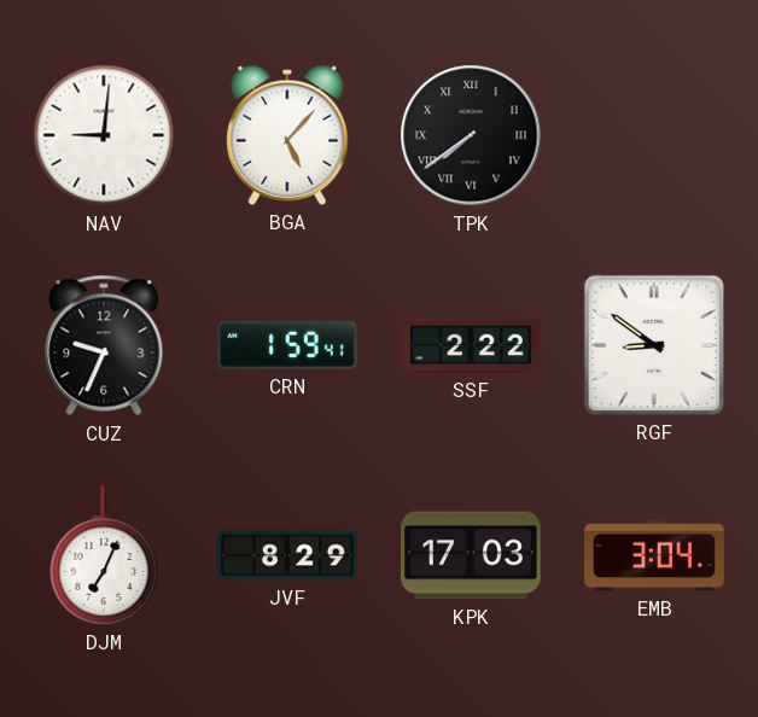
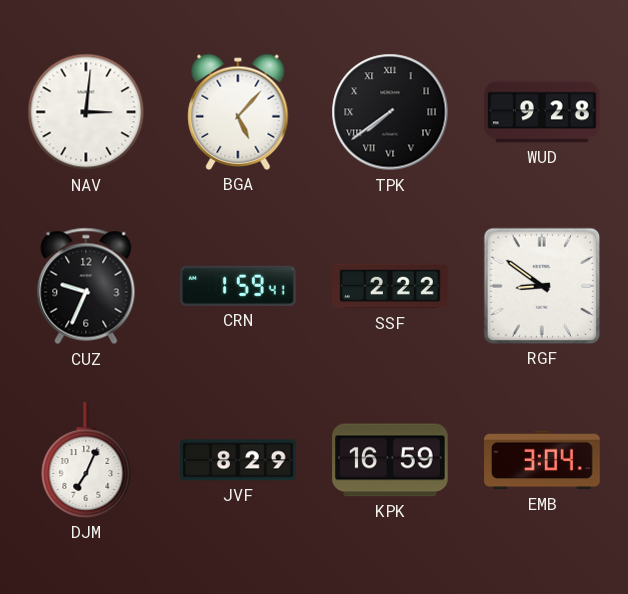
NAV: 9:01 -> 3:01 (86, 112)
WUD: none -> 9:28 (542, 112)
KPK: 17:03 -> 16:59 (390, 460)
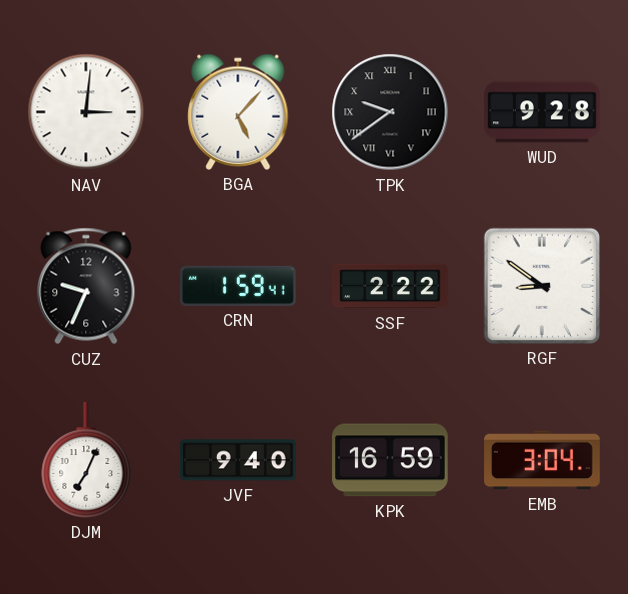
TPK: 7:39 -> 9:39 (390, 112)
JVF: 8:29 -> 9:40 (238, 460)
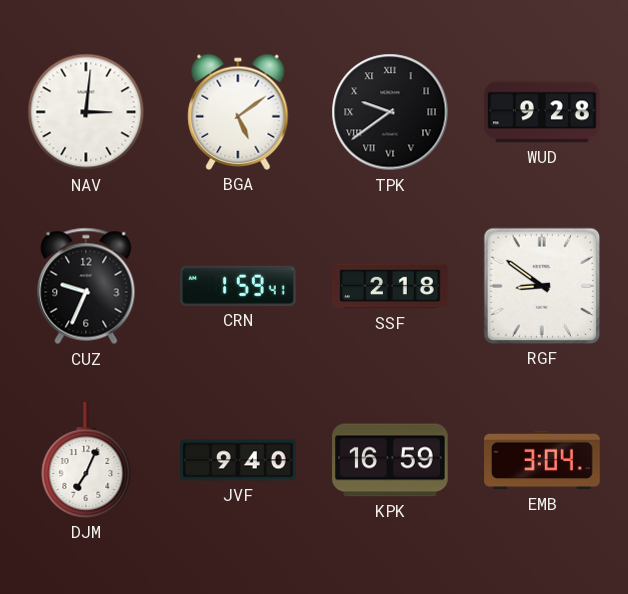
BGA: 5:07 -> 5:09 (238, 112)
SSF: 2:22 -> 2:18 (390, 286)
